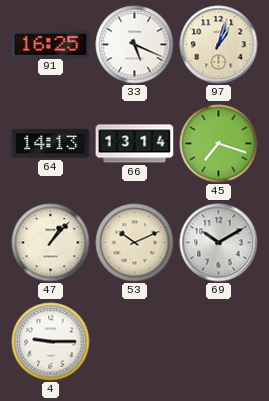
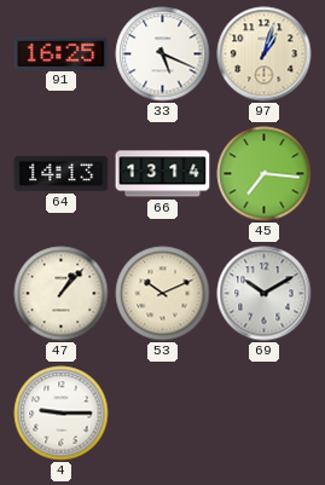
45: 7:18 -> 7:16 (265, 174)
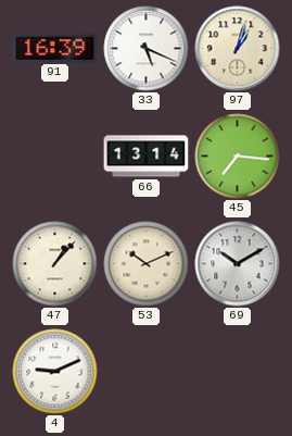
91: 16:25 -> 16:39 (55, 48)
64: 14:13 -> none (62, 173)
4: 9:15 -> 9:11 (55, 372)
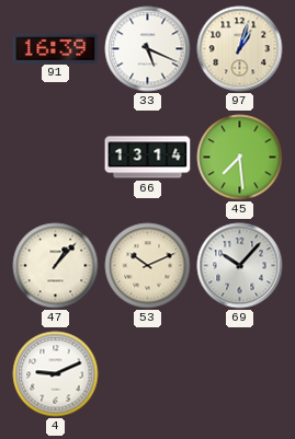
45: 7:16 -> 7:29 (240, 158)
69: 10:10 -> 10:07 (240, 266)
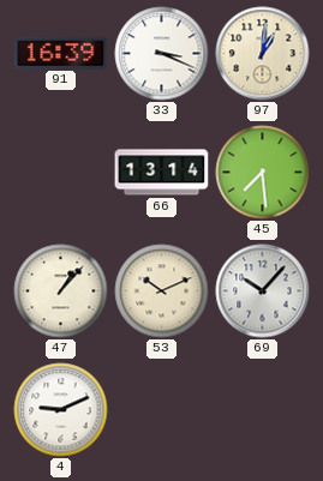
33: 5:19 -> 3:19 (162, 54)
97: 1:03 -> 1:01 (263, 54)
